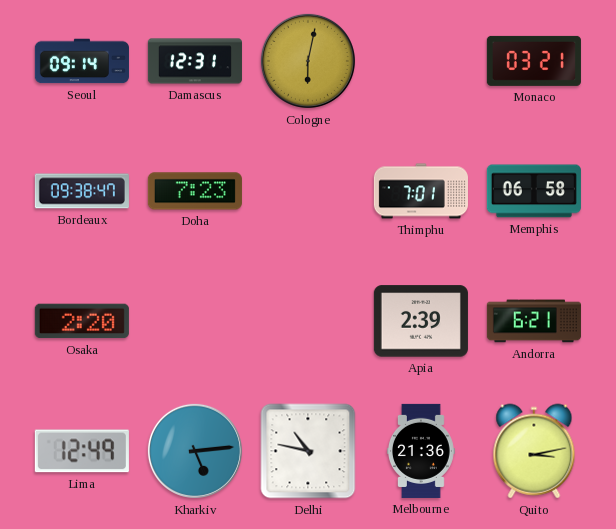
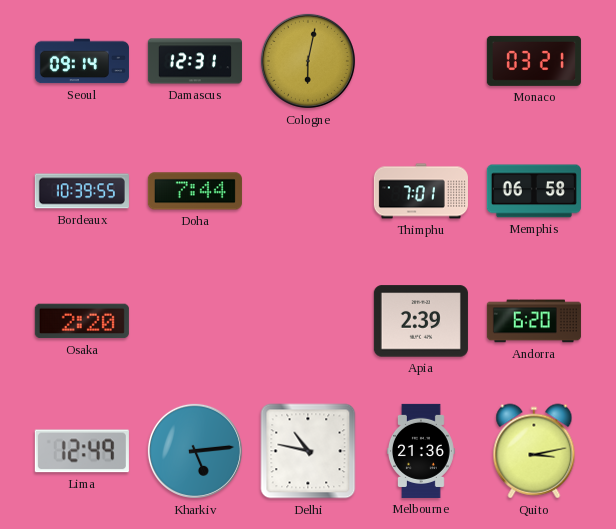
Bordeaux: 09:38 -> 10:39 (82, 191)
Doha: 7:23 -> 7:44 (195, 191)
Andorra: 6:21 -> 6:20 (534, 321)
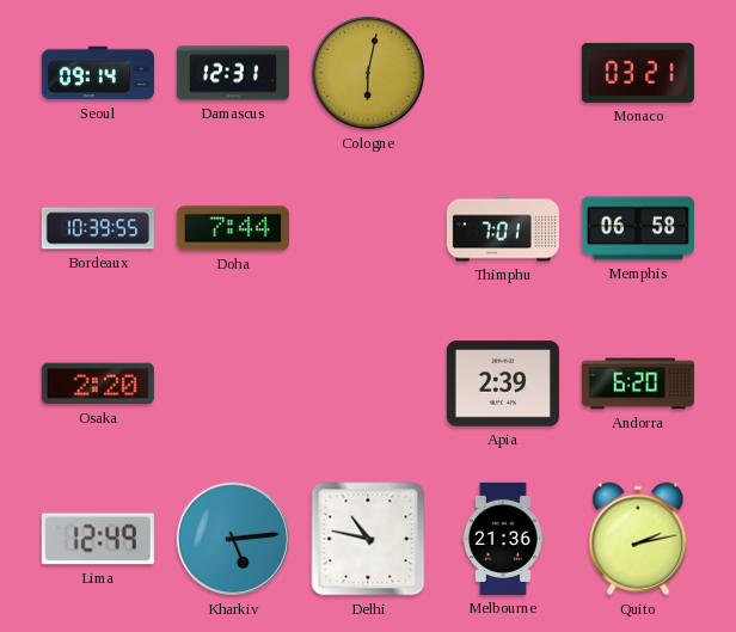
Quito: 3:13 -> 2:13 (638, 539)
